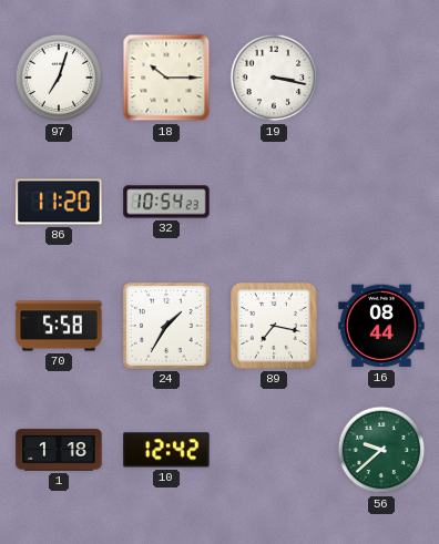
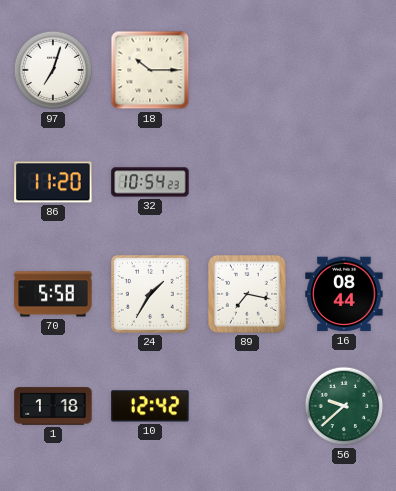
19: 3:17 -> none (274, 78)
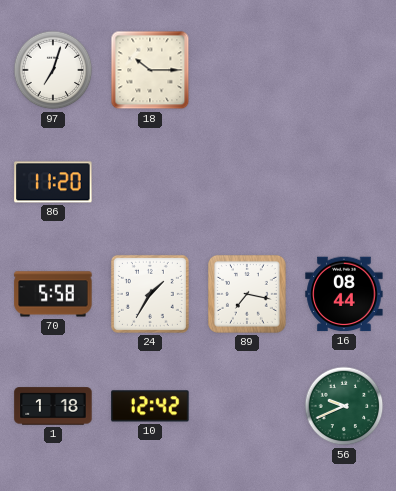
32: 10:54 -> none (150, 182)
56: 9:38 -> 9:41 (344, 406)
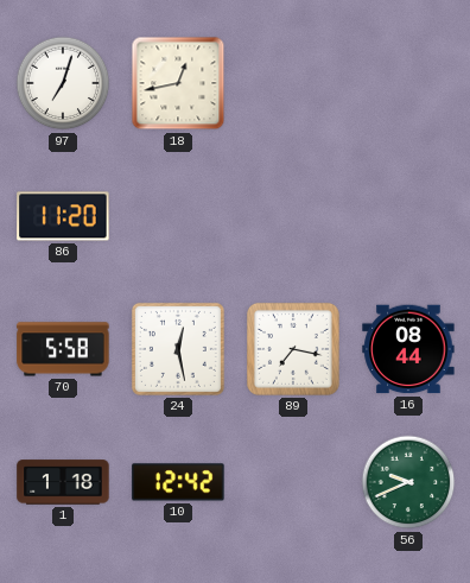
18: 10:15 -> 12:43 (178, 83)
24: 1:35 -> 12:28 (178, 349)
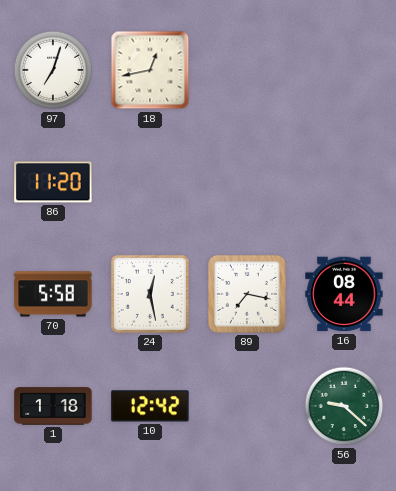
56: 9:41 -> 9:22 (344, 406)
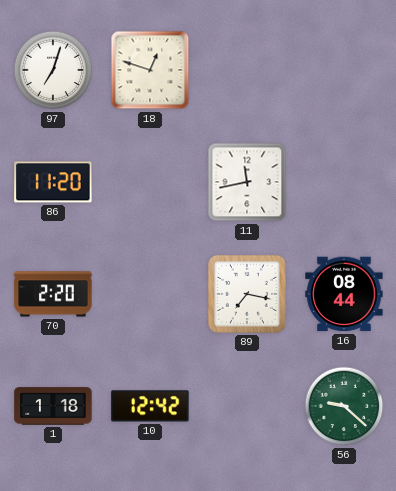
18: 12:43 -> 12:48 (150, 70)
11: none -> 11:43 (247, 182)
70: 5:58 -> 2:20 (53, 294)
24: 12:28 -> none (150, 294)
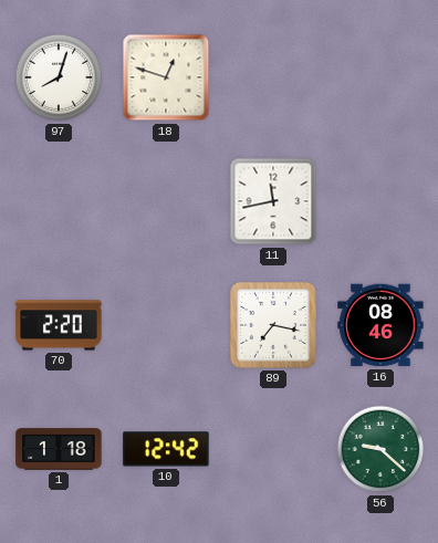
97: 7:03 -> 8:03 (59, 77)
86: 11:20 -> none (53, 182)
16: 08:44 -> 08:46 (380, 325)
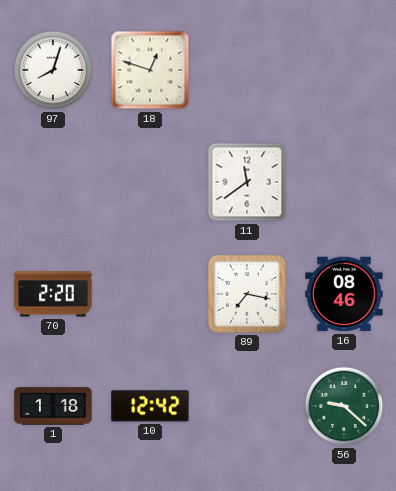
11: 11:43 -> 11:39 (247, 182)
